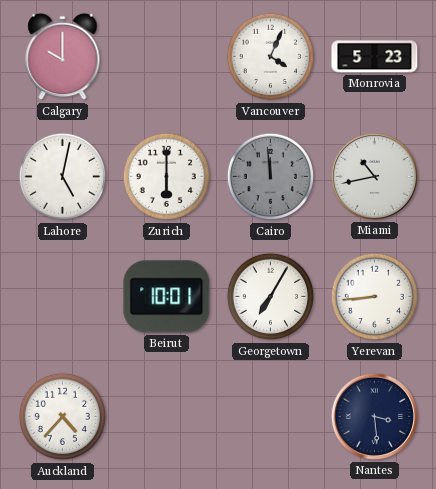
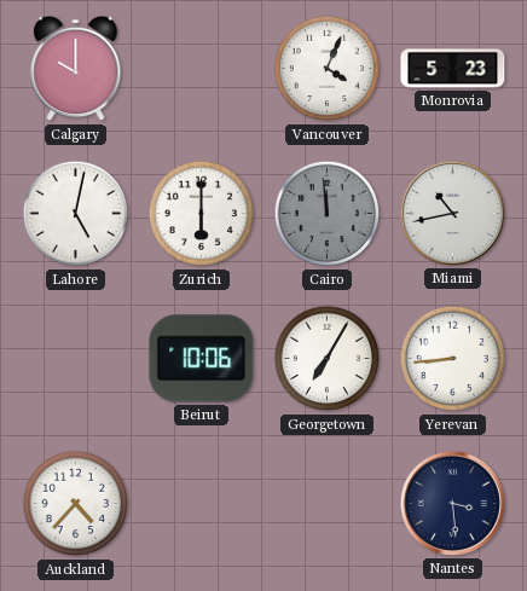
Beirut: 10:01 -> 10:06 (202, 359)
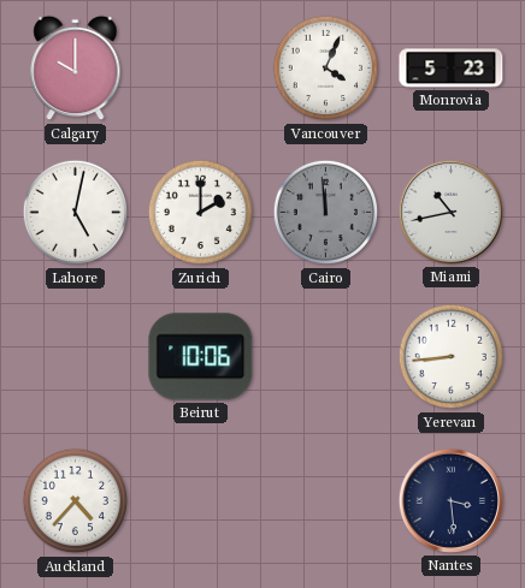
Zurich: 6:00 -> 2:00 (201, 213)
Georgetown: 7:05 -> none (328, 359)
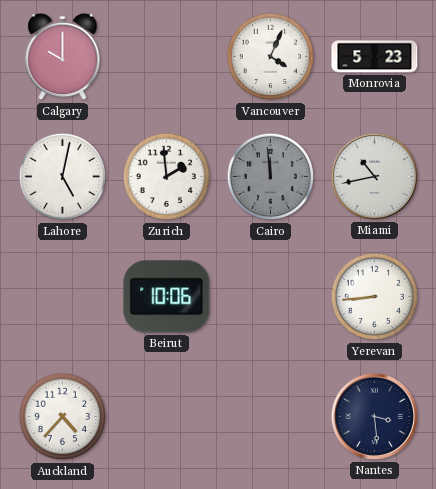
Zurich: 2:00 -> 1:59 (167, 177)
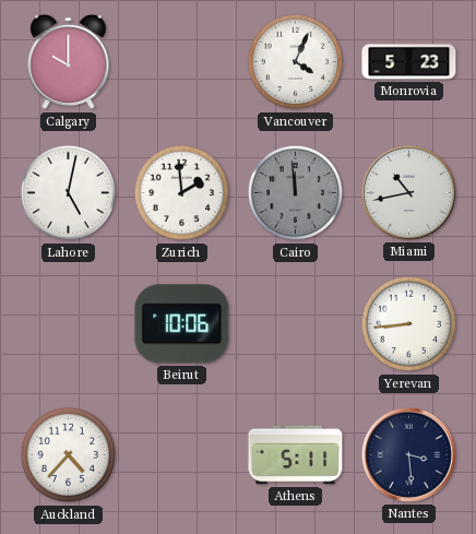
Athens: none -> 5:11 (296, 455)
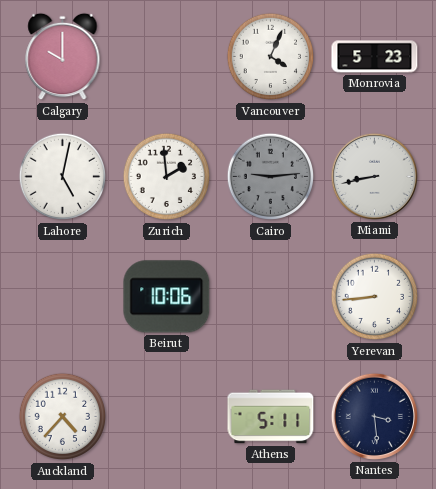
Cairo: 11:59 -> 9:14 (271, 177)
Miami: 10:43 -> 8:43 (374, 176)
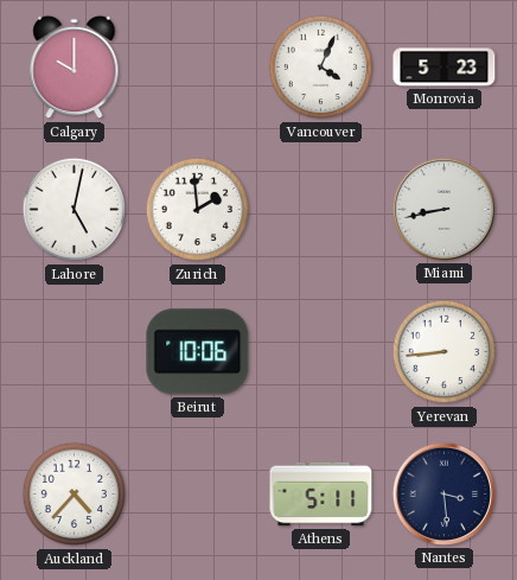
Cairo: 9:14 -> none (271, 177)
